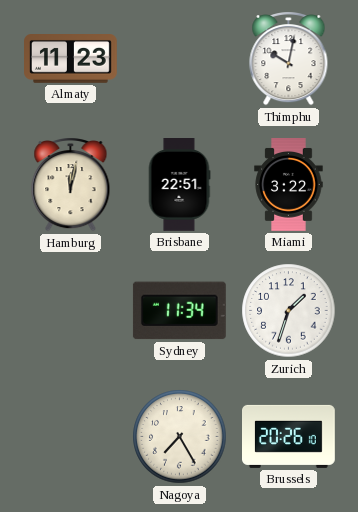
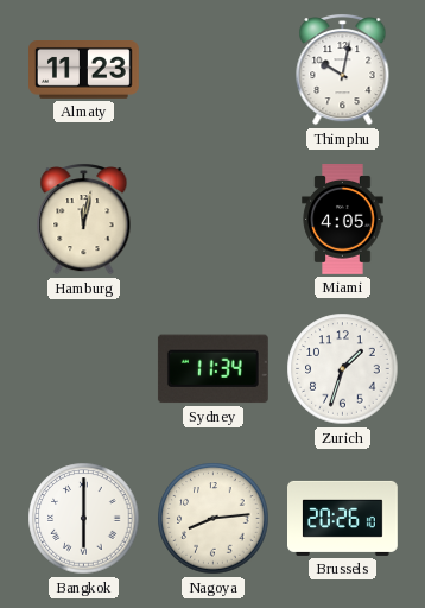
Brisbane: 22:51 -> none (179, 185)
Miami: 3:22 -> 4:05 (343, 220)
Bangkok: none -> 6:00 (84, 519)
Nagoya: 7:25 -> 8:14 (214, 519)
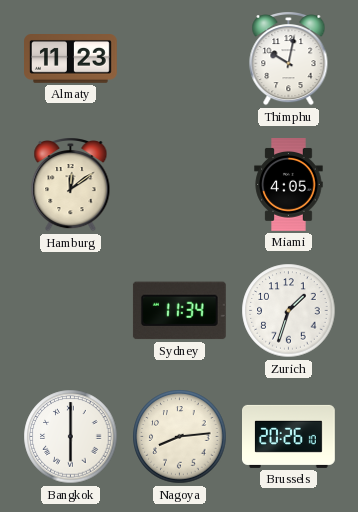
Hamburg: 12:02 -> 12:09 (71, 184)
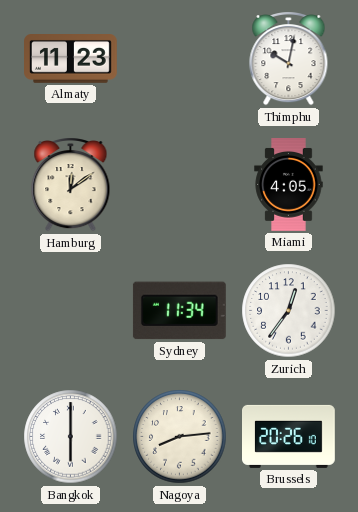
Zurich: 1:33 -> 12:36 (289, 311)
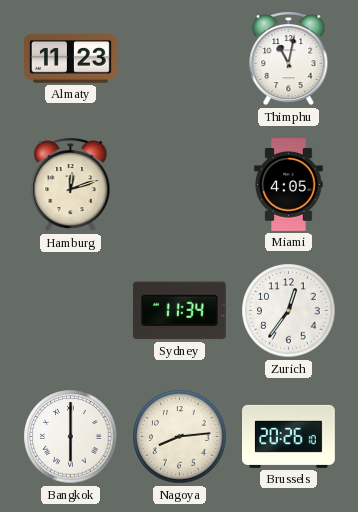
Thimphu: 10:02 -> 11:02 (289, 58)
Hamburg: 12:09 -> 12:12 (71, 184)
